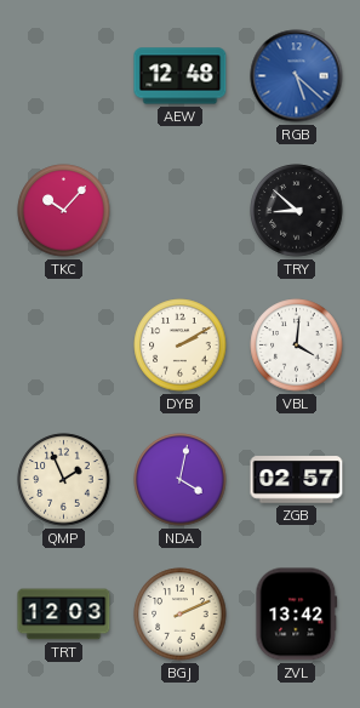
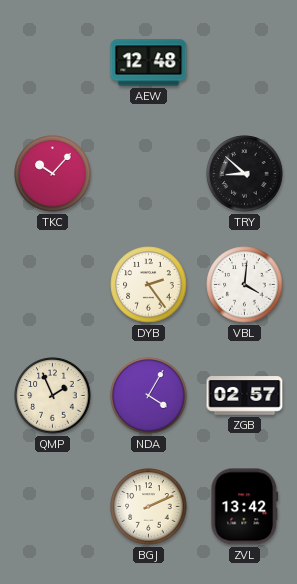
RGB: 5:22 -> none (297, 76)
DYB: 2:10 -> 2:24 (149, 285)
NDA: 4:02 -> 4:05 (149, 396)
TRT: 12:03 -> none (64, 615)
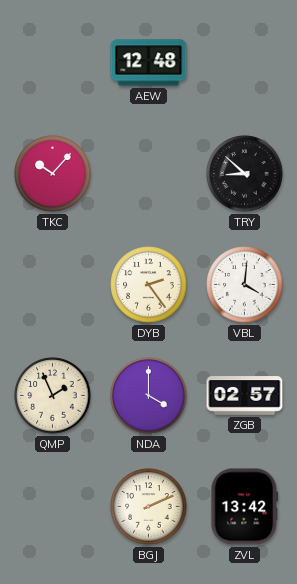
NDA: 4:05 -> 4:00 (149, 396)
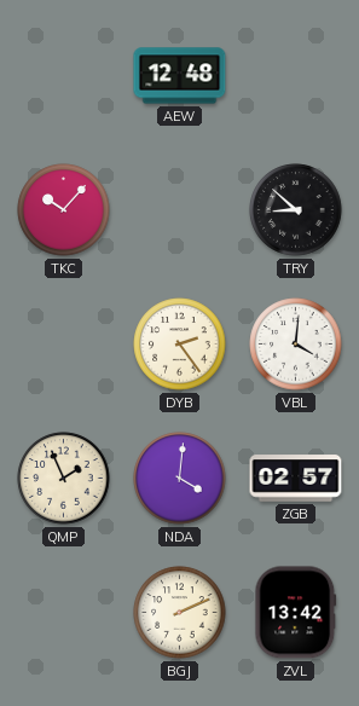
NDA: 4:00 -> 4:01 (180, 479)
